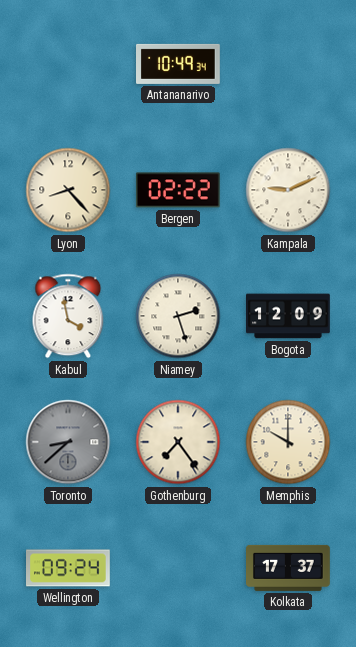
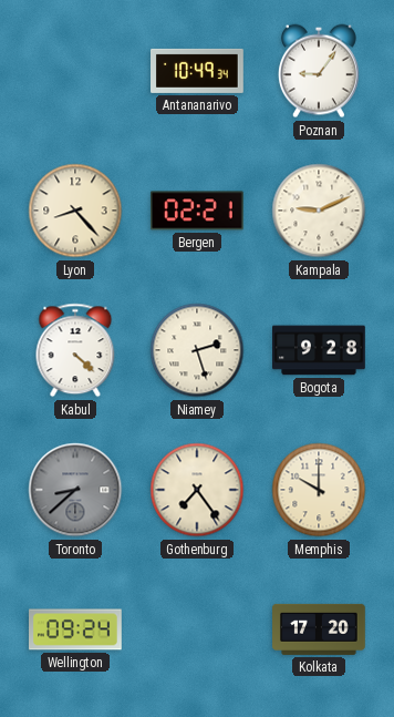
Poznan: none -> 9:06 (319, 71)
Bergen: 02:22 -> 02:21 (197, 211)
Kabul: 3:58 -> 4:22 (75, 350)
Bogota: 12:09 -> 9:28 (320, 350)
Kolkata: 17:37 -> 17:20 (320, 629)
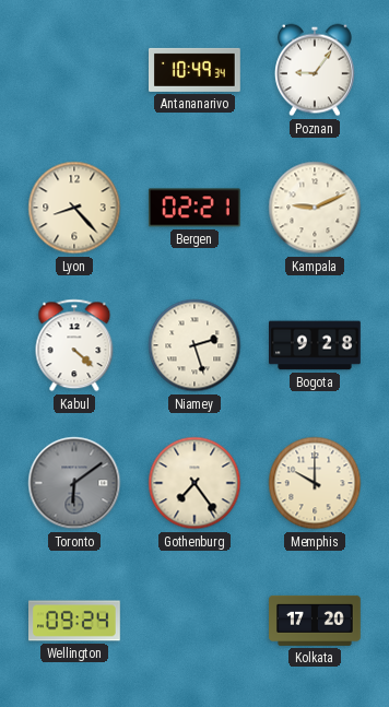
Toronto: 8:38 -> 6:09 (74, 483)
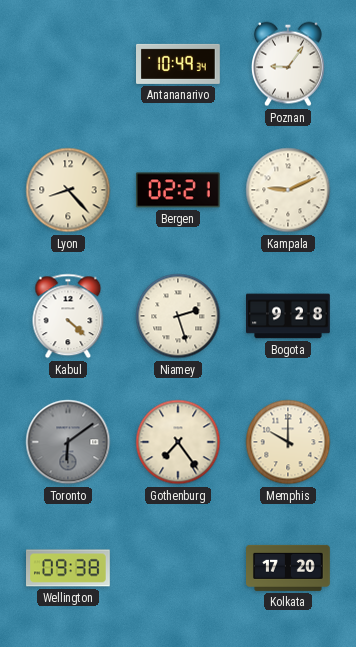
Wellington: 09:24 -> 09:38 (69, 568)
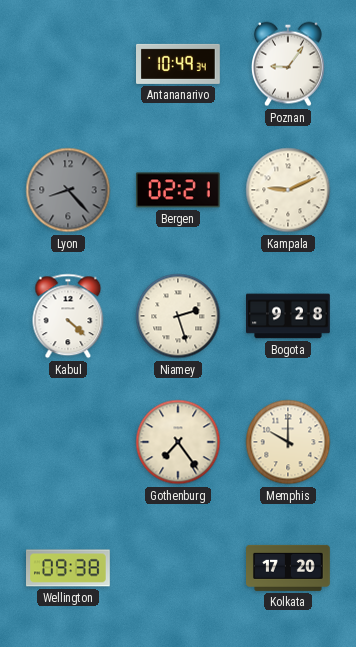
Lyon dial: cream -> grey (68, 190)
Toronto: 6:09 -> none (68, 442)
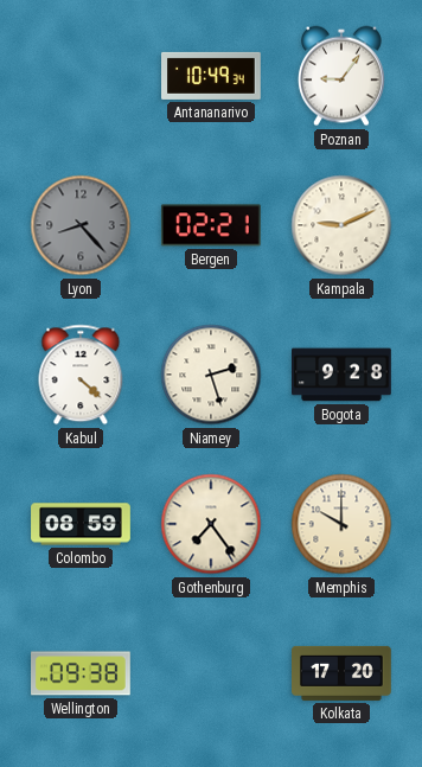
Colombo: none -> 08:59 (81, 524)
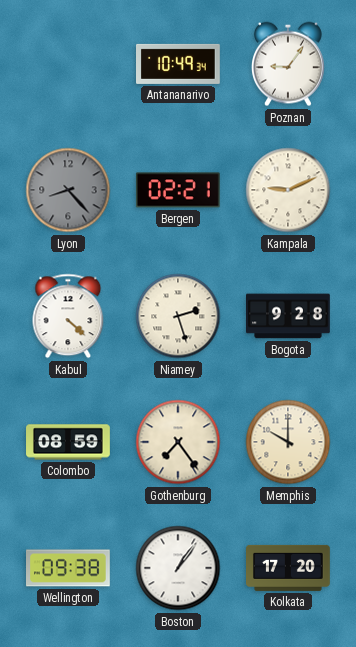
Boston: none -> 1:06 (178, 568)
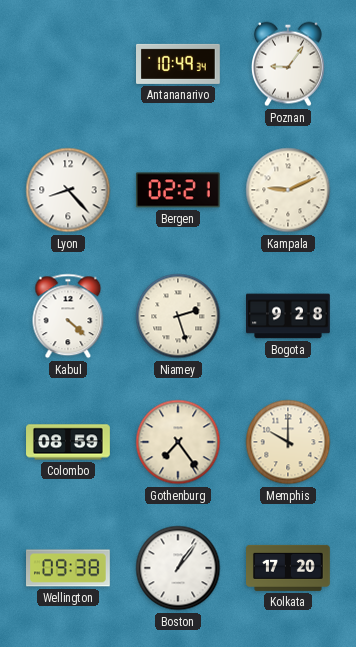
Lyon dial: grey -> white (68, 190)
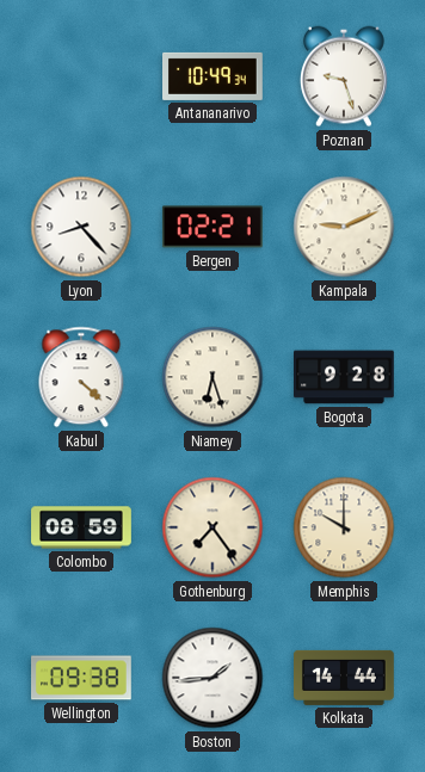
Poznan: 9:06 -> 9:27 (344, 76)
Niamey: 2:27 -> 6:27 (213, 377)
Boston: 1:06 -> 1:44 (213, 678)
Kolkata: 17:20 -> 14:44 (345, 678)
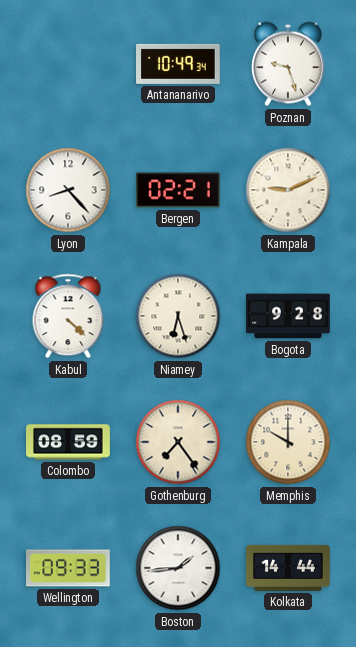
Wellington: 09:38 -> 09:33 (69, 568)
